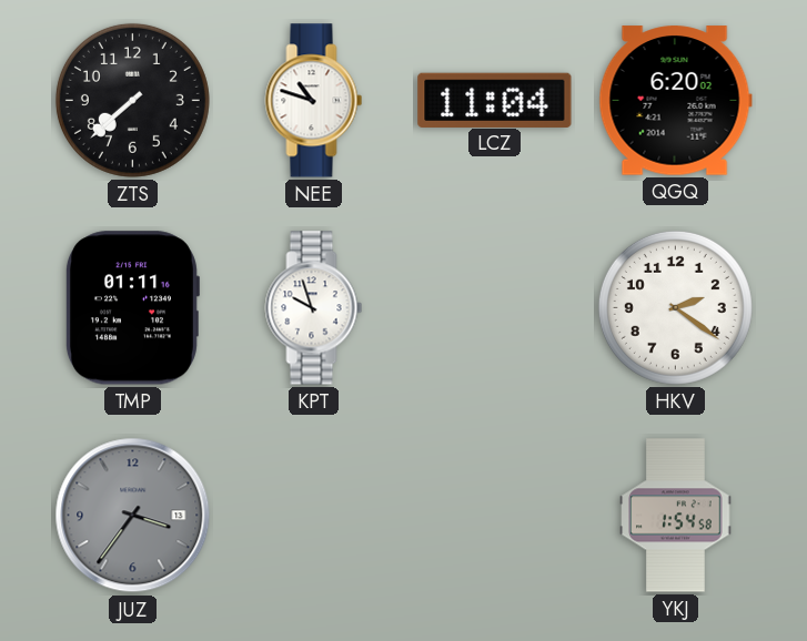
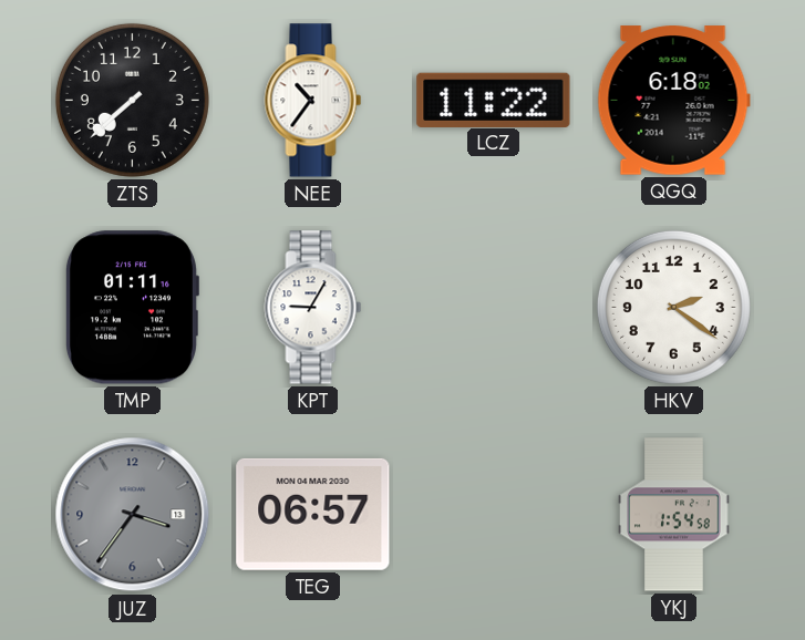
NEE: 10:48 -> 10:36 (313, 101)
LCZ: 11:04 -> 11:22 (494, 100)
QGQ: 6:20 -> 6:18 (673, 101)
KPT: 9:57 -> 9:05 (313, 308)
TEG: none -> 06:57 (313, 514)
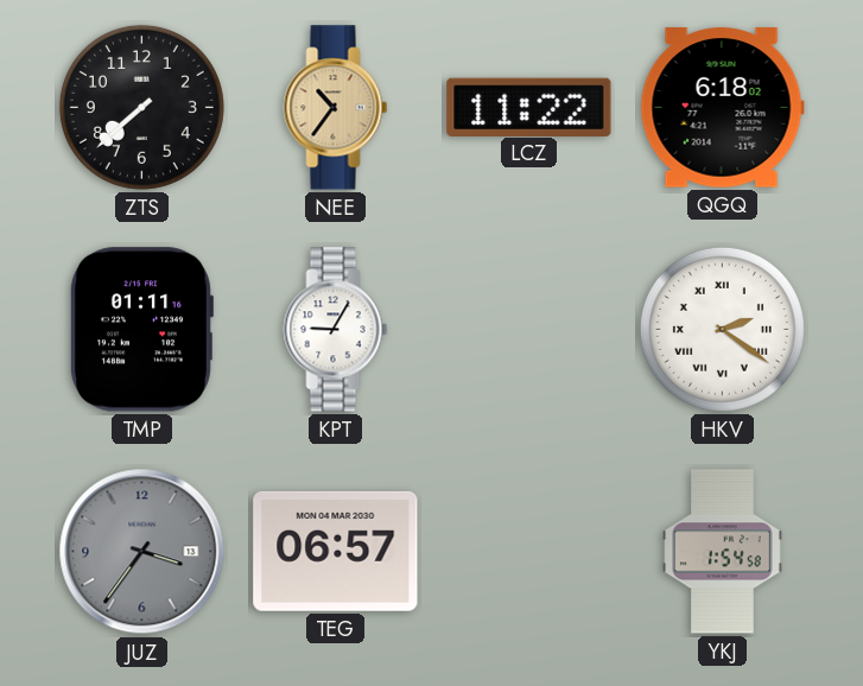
NEE dial: white -> champagne (336, 108)
HKV numerals: Arabic -> Roman (722, 329)
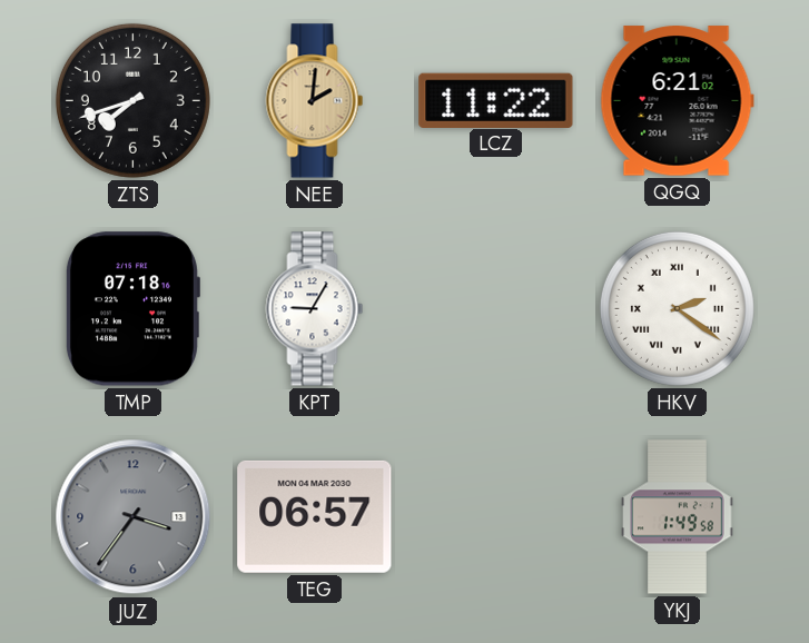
ZTS: 7:38 -> 7:42 (132, 100)
NEE: 10:36 -> 2:01 (315, 101)
QGQ: 6:18 -> 6:21 (677, 101)
TMP: 01:11 -> 07:18 (132, 309)
YKJ: 1:54 -> 1:49 (678, 517)
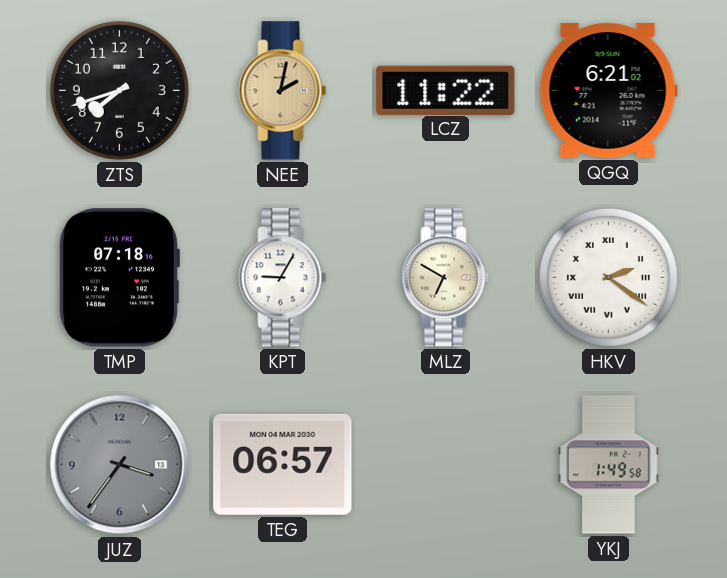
NEE: 2:01 -> 2:02 (283, 91)
MLZ: none -> 6:50 (446, 278)
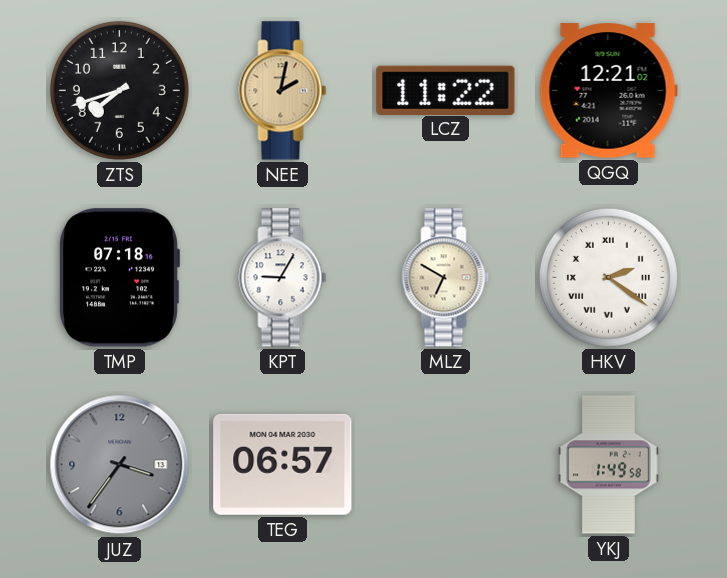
QGQ: 6:21 -> 12:21 (608, 91)
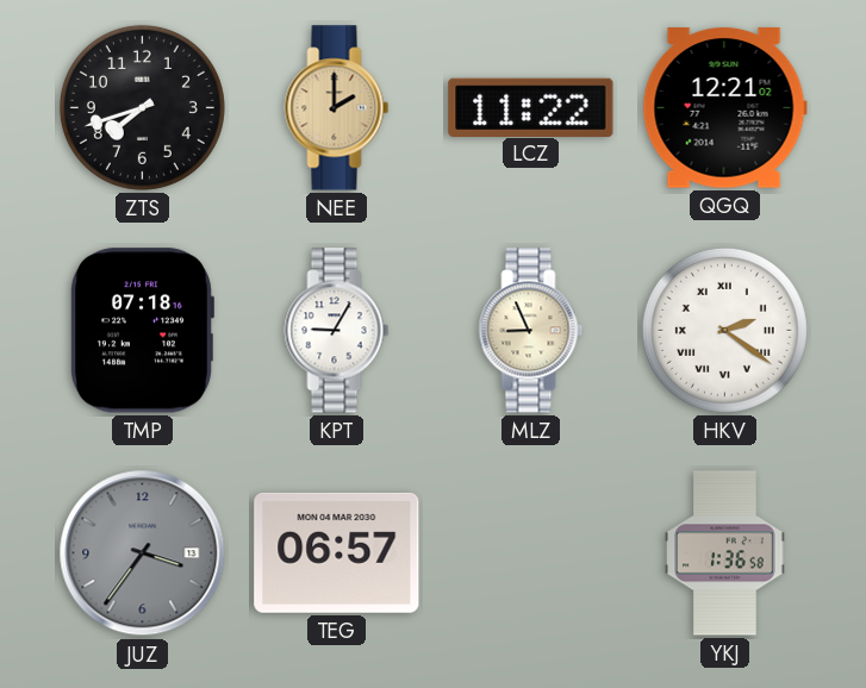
NEE: 2:02 -> 2:00 (337, 108)
MLZ: 6:50 -> 8:56 (531, 331)
YKJ: 1:49 -> 1:36 (725, 553)
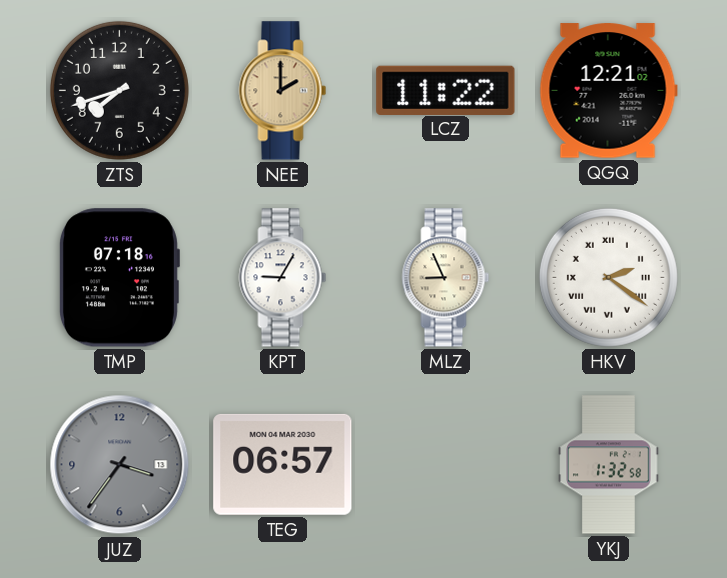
YKJ: 1:36 -> 1:32 (609, 465)
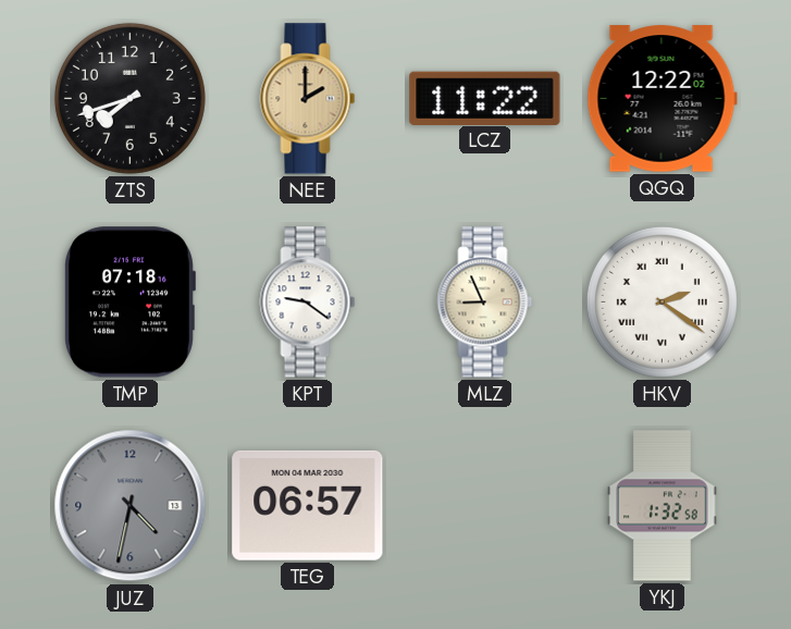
QGQ: 12:21 -> 12:22 (662, 99)
KPT: 9:05 -> 9:21 (308, 303)
JUZ: 3:36 -> 4:32 (131, 506)
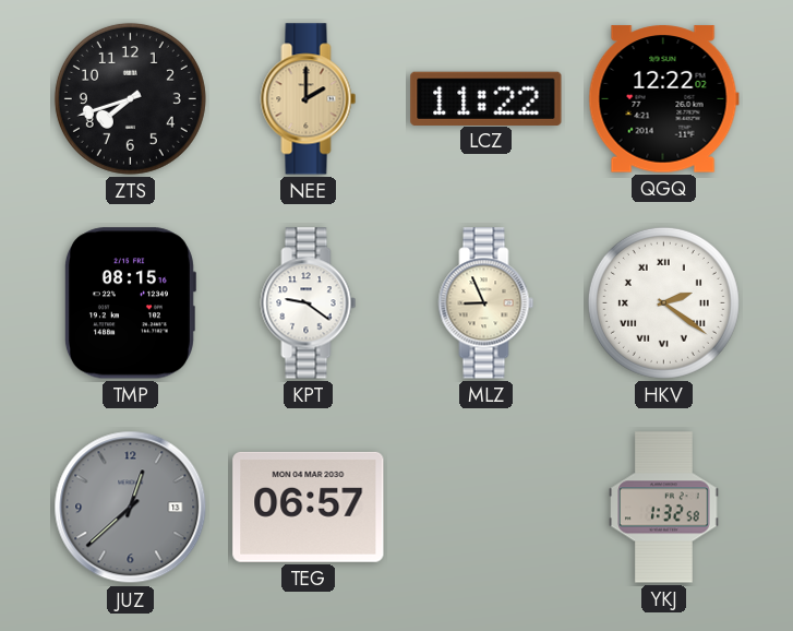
TMP: 07:18 -> 08:15 (130, 303)
JUZ: 4:32 -> 12:38 (131, 508)
